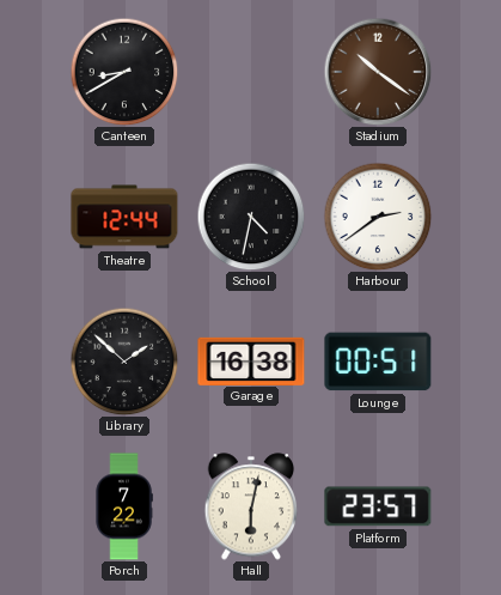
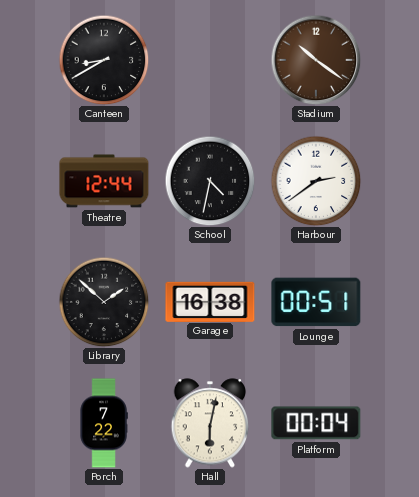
Platform: 23:57 -> 00:04 (316, 423)
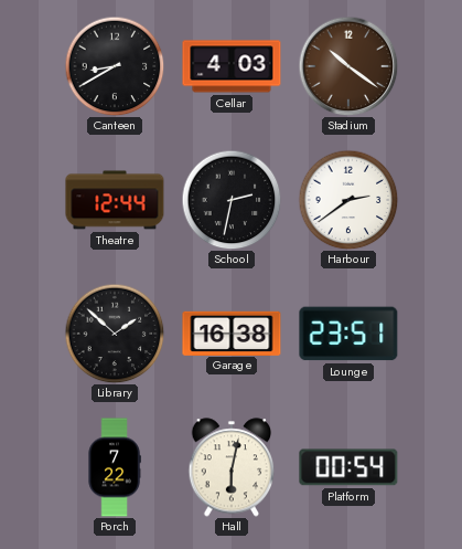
Cellar: none -> 4:03 (232, 66)
School: 4:32 -> 2:32 (232, 200)
Lounge: 00:51 -> 23:51 (348, 334)
Platform: 00:04 -> 00:54 (348, 467)
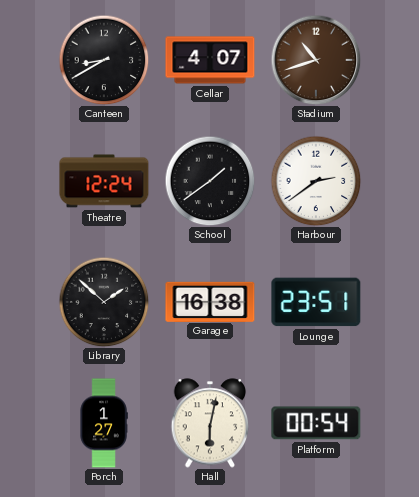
Cellar: 4:03 -> 4:07 (210, 60)
Stadium: 10:21 -> 10:42 (316, 60)
Theatre: 12:44 -> 12:24 (104, 181)
School: 2:32 -> 1:39 (210, 181)
Porch: 7:22 -> 1:27 (104, 423)
